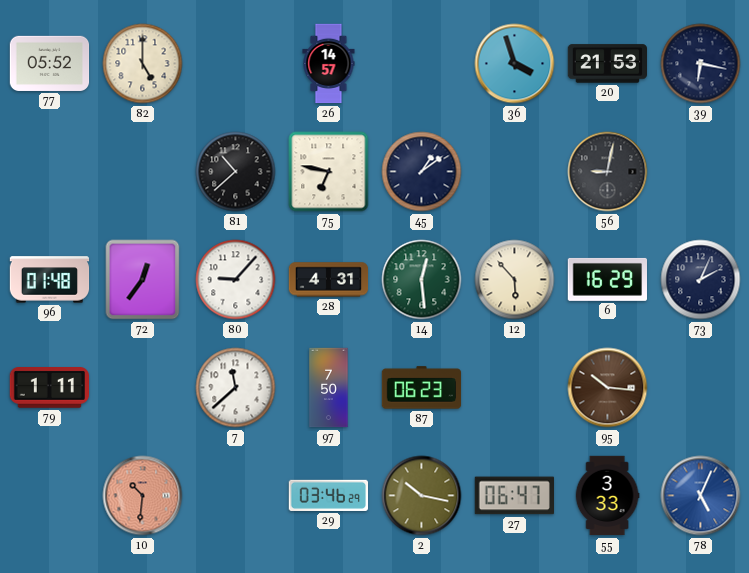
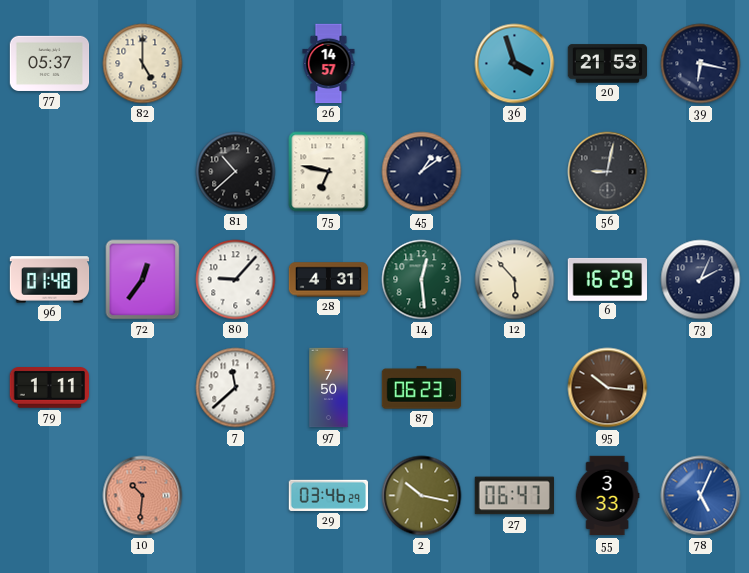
77: 05:52 -> 05:37 (50, 63)
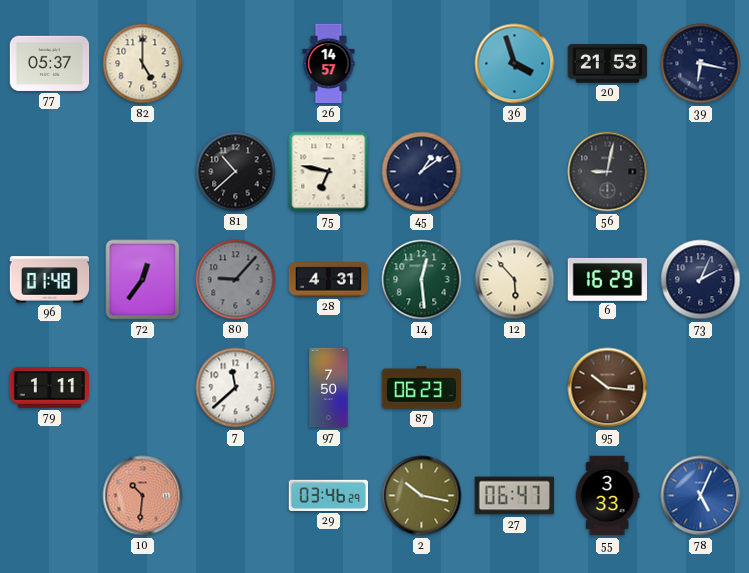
80 dial: white -> grey (236, 280)
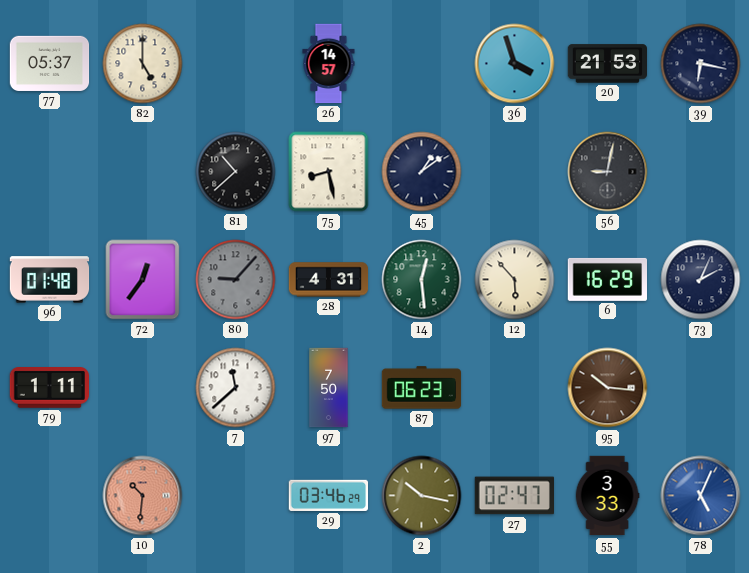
75: 6:47 -> 8:28 (329, 172)
27: 06:47 -> 02:47 (514, 496)
